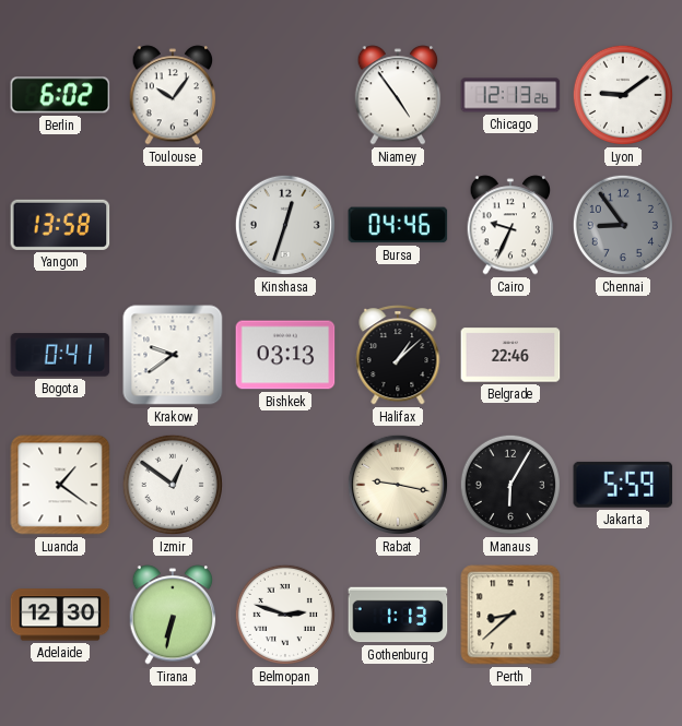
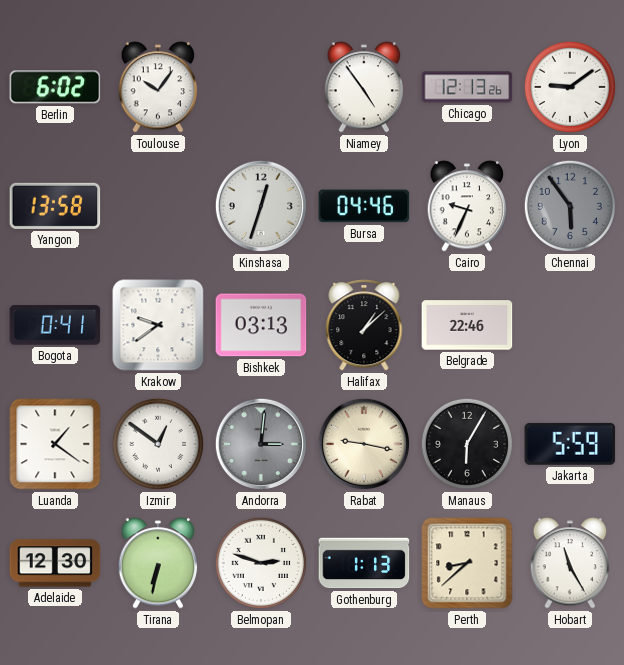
Chennai: 8:54 -> 5:54 (570, 206)
Andorra: none -> 3:01 (261, 444)
Hobart: none -> 11:25 (570, 563)
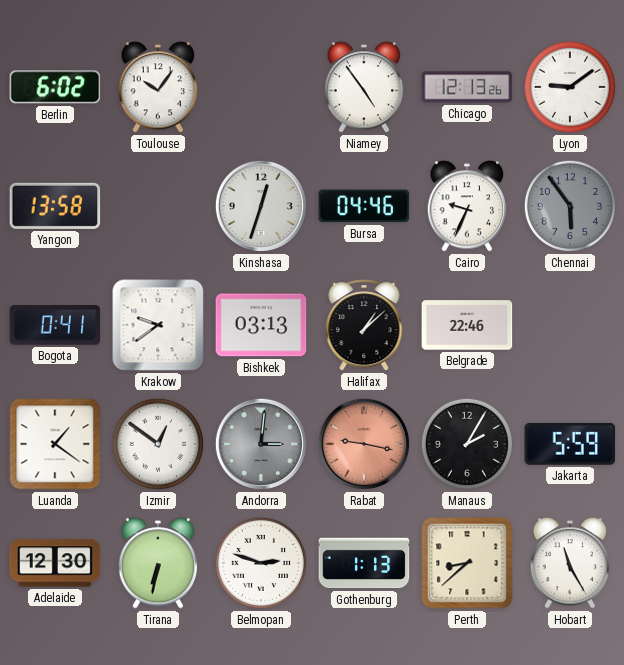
Rabat dial: cream -> salmon (364, 444)
Manaus: 6:05 -> 2:05 (467, 444)
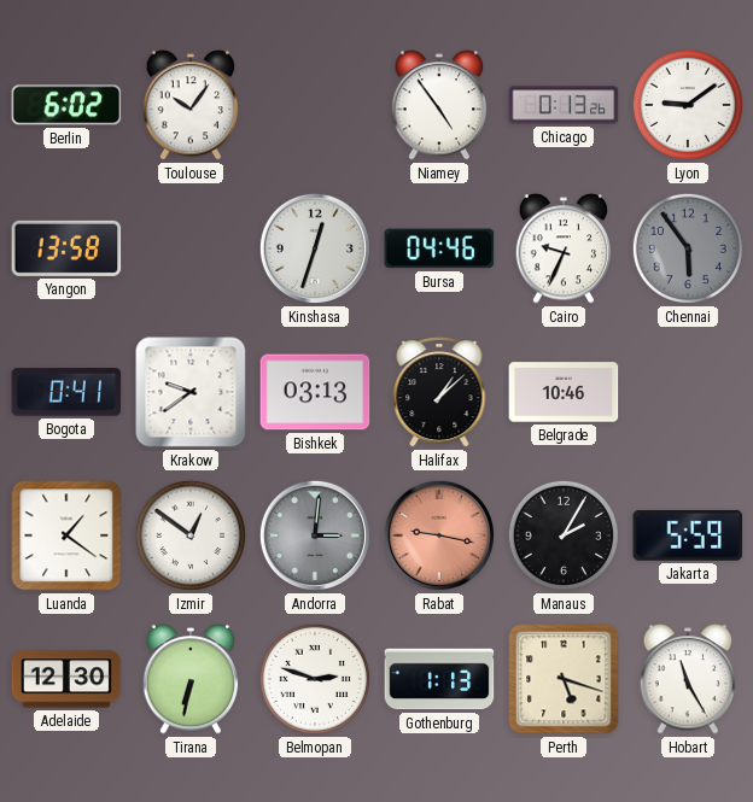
Chicago: 12:13 -> 0:13 (564, 105)
Belgrade: 22:46 -> 10:46 (564, 392)
Perth: 8:38 -> 5:18 (564, 679)
